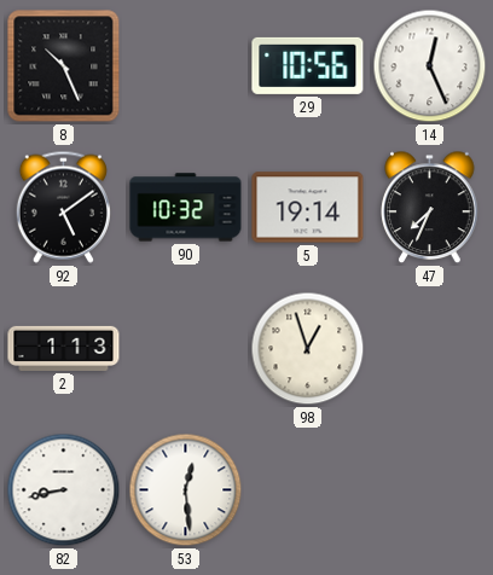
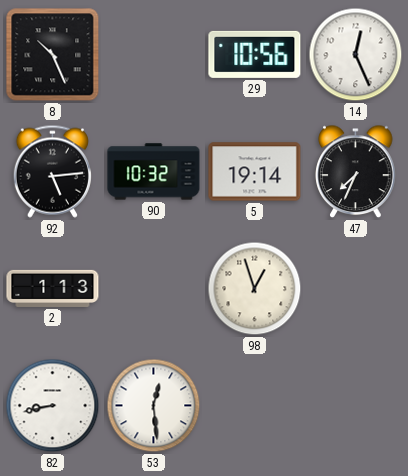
92: 5:09 -> 5:14 (52, 171)
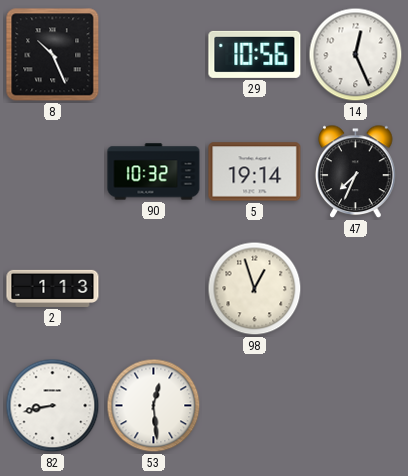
92: 5:14 -> none (52, 171)
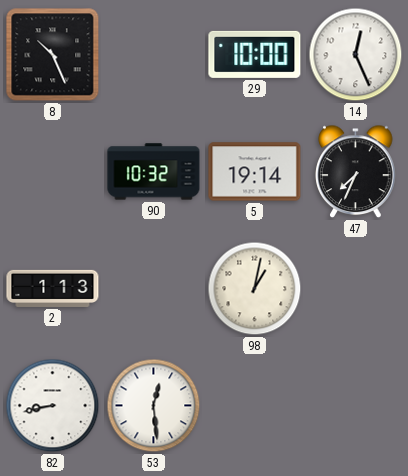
29: 10:56 -> 10:00 (255, 54)
98: 12:57 -> 1:02 (255, 289)
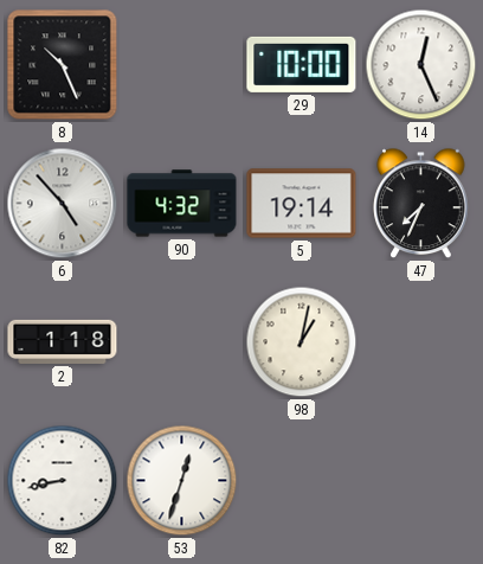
6: none -> 4:53 (63, 204)
90: 10:32 -> 4:32 (182, 204)
2: 1:13 -> 1:18 (63, 341)
53: 12:29 -> 12:33 (182, 481)
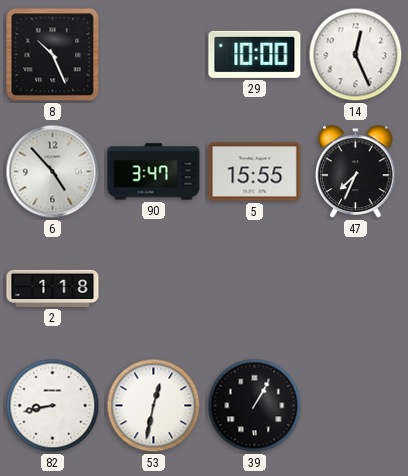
90: 4:32 -> 3:47 (154, 172)
5: 19:14 -> 15:55 (255, 172)
98: 1:02 -> none (302, 342)
53: 12:33 -> 12:32 (154, 406)
39: none -> 1:05 (255, 406)
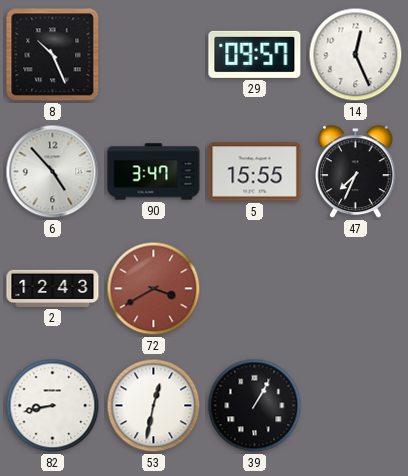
29: 10:00 -> 09:57 (255, 54)
2: 1:18 -> 12:43 (53, 288)
72: none -> 3:40 (154, 289)
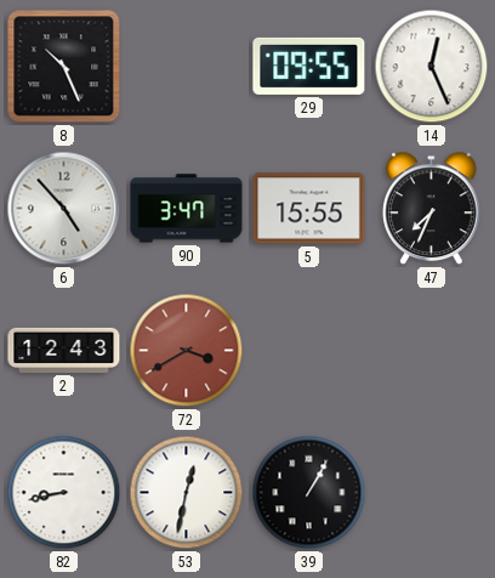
29: 09:57 -> 09:55 (309, 66)
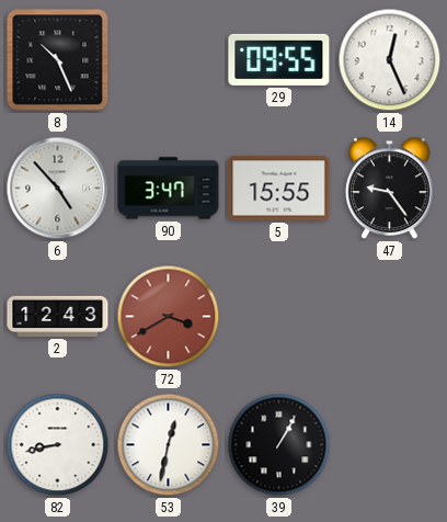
47: 7:34 -> 9:24 (390, 189)
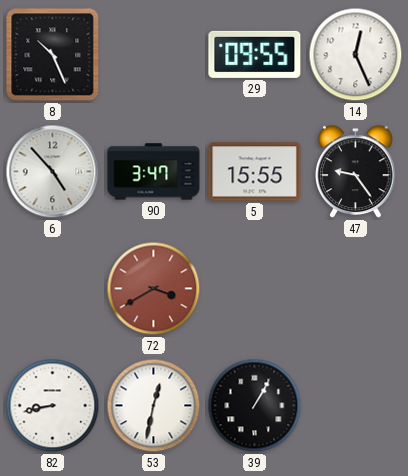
2: 12:43 -> none (58, 316)
